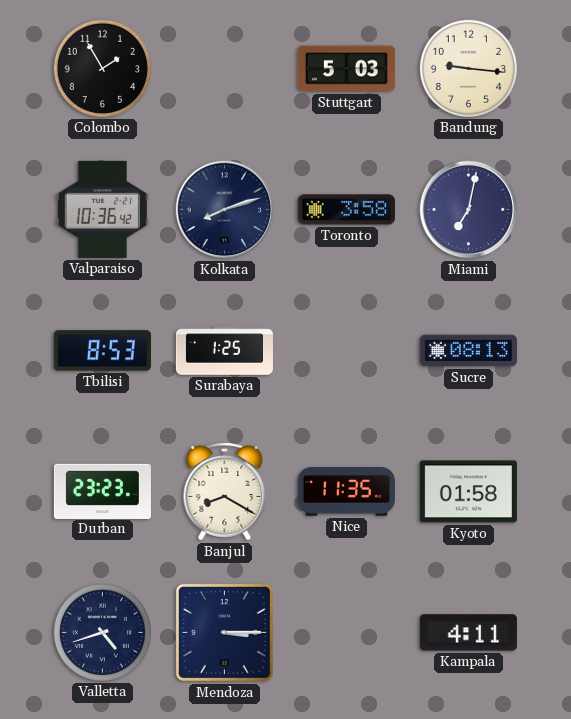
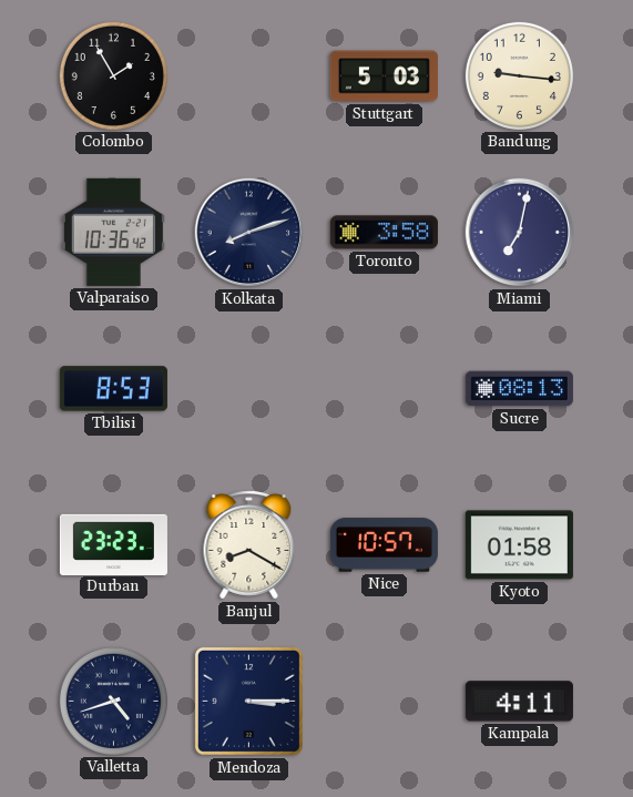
Surabaya: 1:25 -> none (224, 351)
Nice: 11:35 -> 10:57 (384, 545)
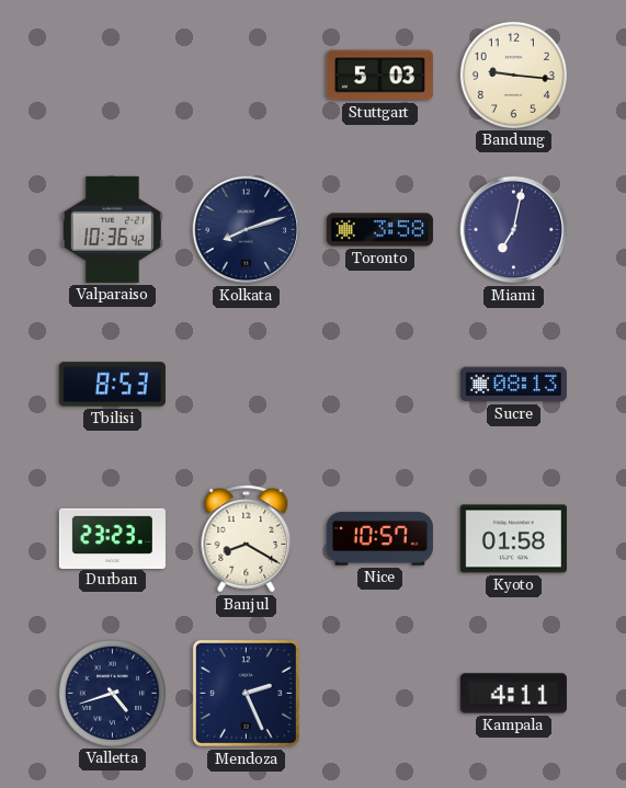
Colombo: 1:55 -> none (113, 75)
Mendoza: 3:15 -> 2:26 (246, 693)
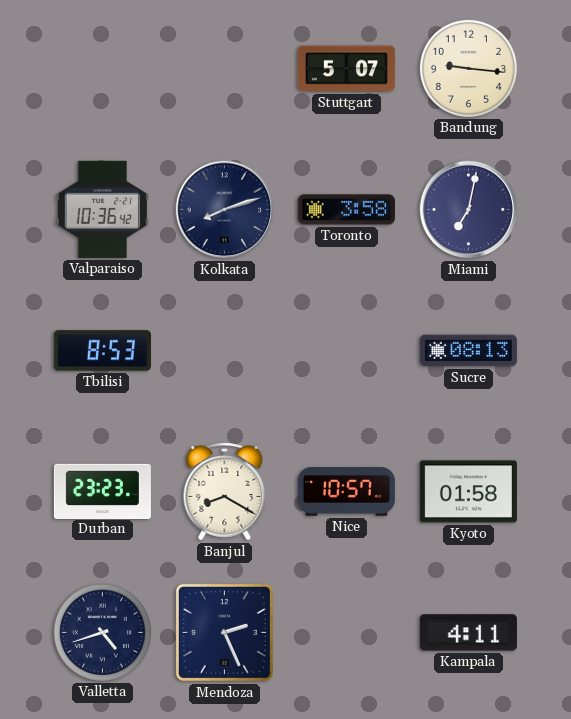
Stuttgart: 5:03 -> 5:07 (346, 69)
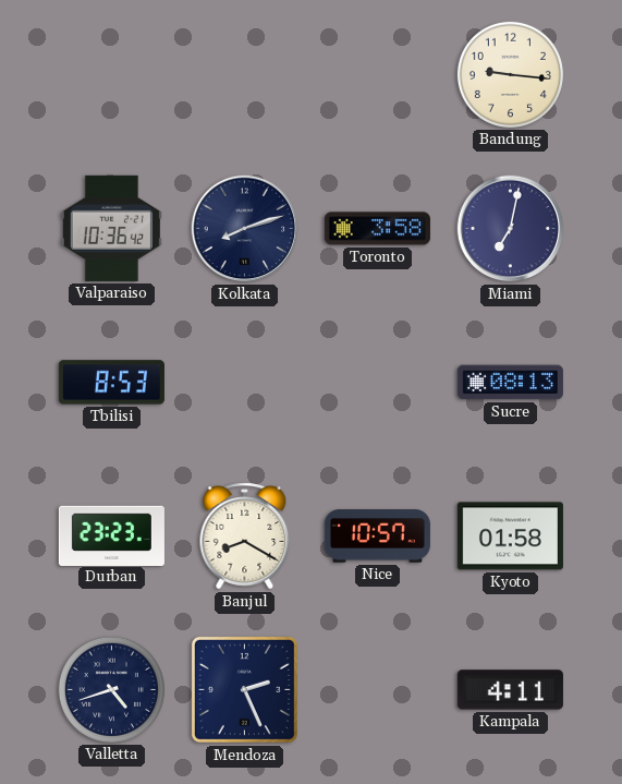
Stuttgart: 5:07 -> none (346, 69)
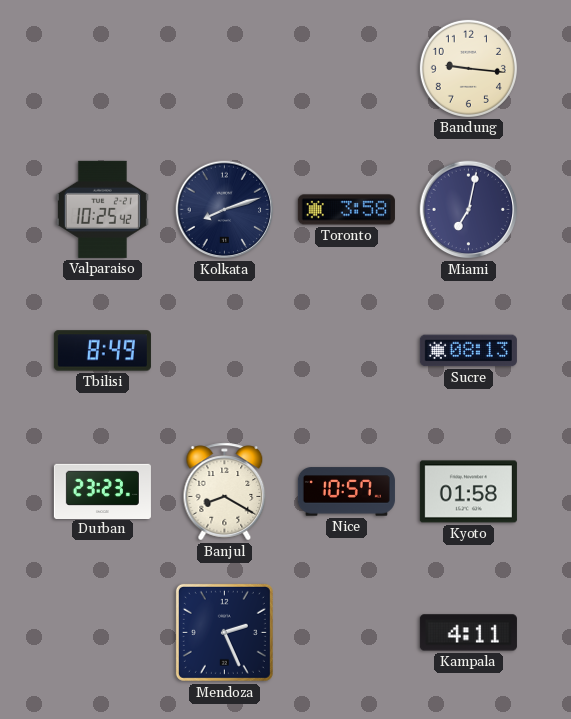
Valparaiso: 10:36 -> 10:25 (102, 209)
Tbilisi: 8:53 -> 8:49 (102, 351)
Valletta: 4:42 -> none (111, 689)
